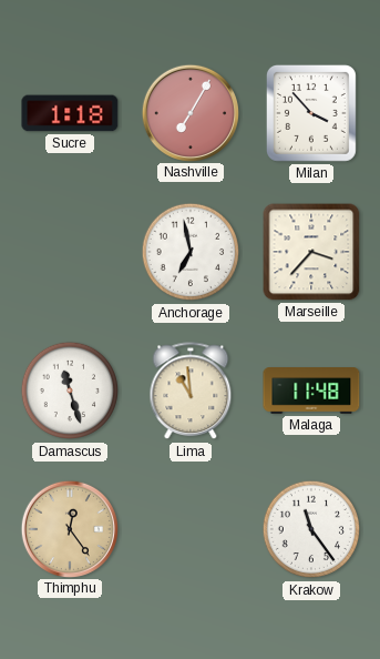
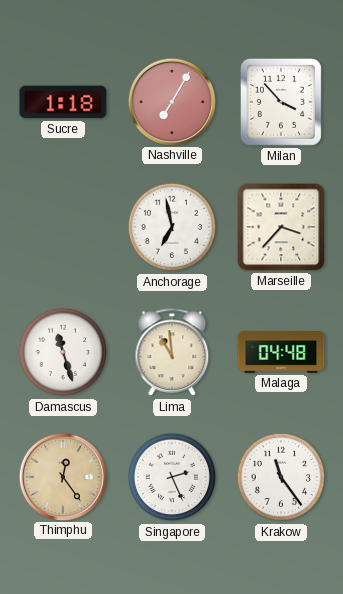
Malaga: 11:48 -> 04:48 (281, 353)
Singapore: none -> 2:26 (172, 477)
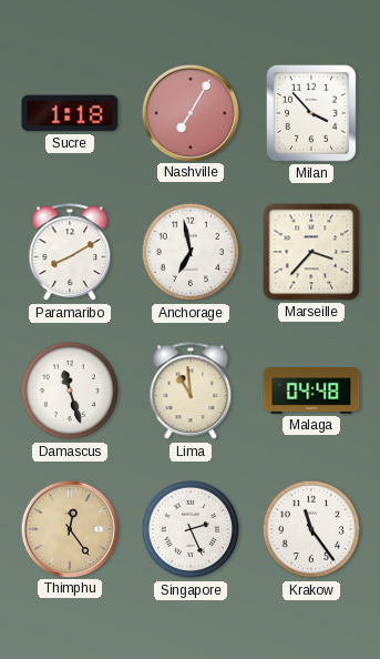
Paramaribo: none -> 8:10 (70, 253)
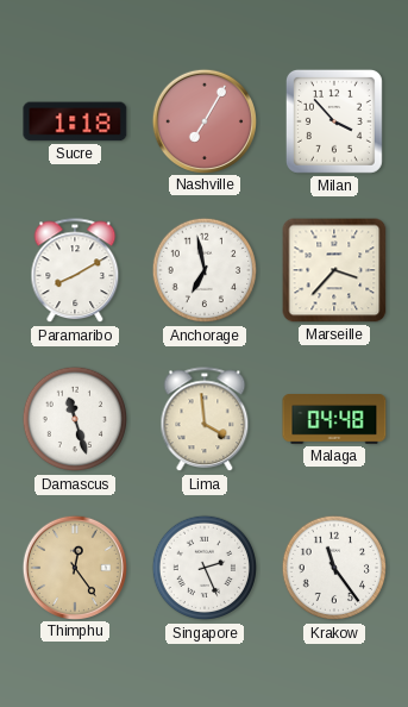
Lima: 10:59 -> 3:59 (205, 420)
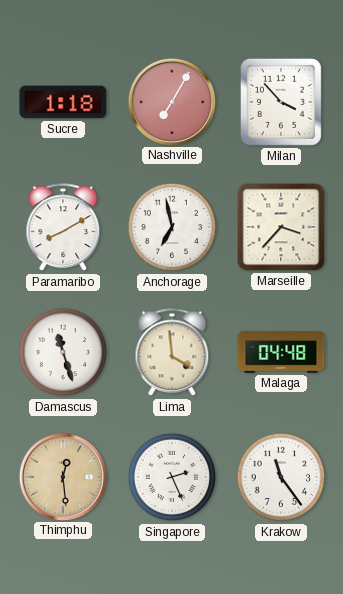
Thimphu: 12:24 -> 12:29 (62, 476)
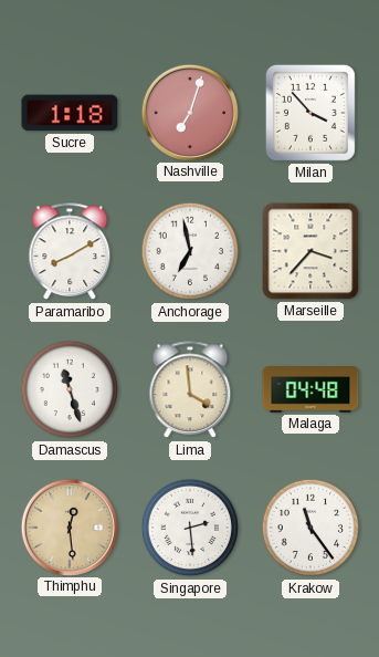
Nashville: 7:05 -> 7:03 (189, 112)
Singapore: 2:26 -> 2:29 (190, 528)
